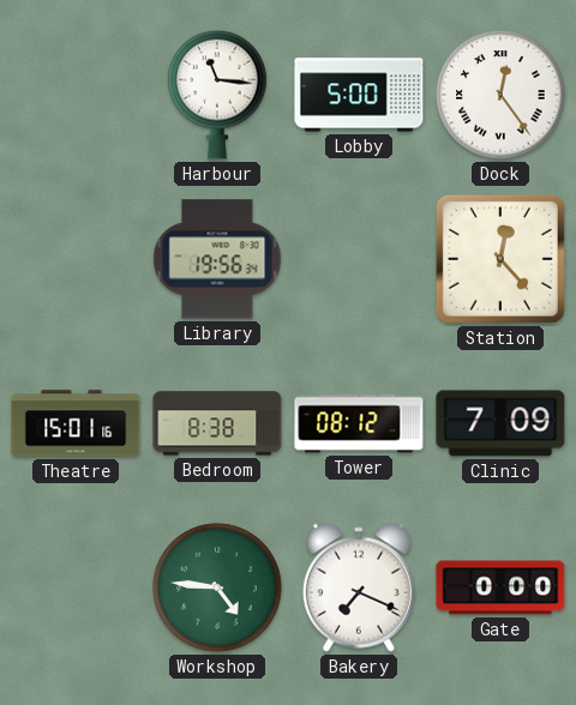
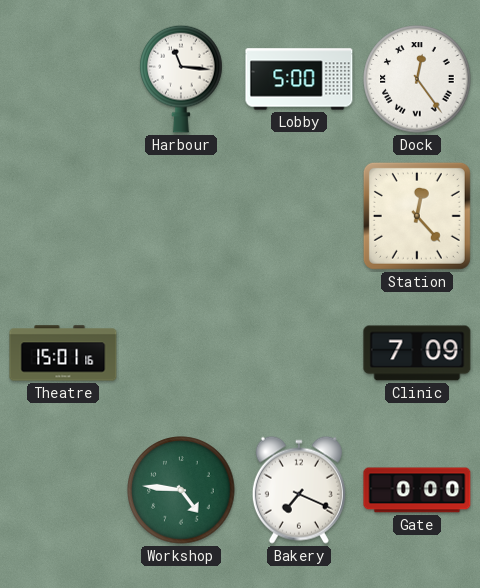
Library: 19:56 -> none (217, 259)
Bedroom: 8:38 -> none (217, 423)
Tower: 08:12 -> none (359, 423)
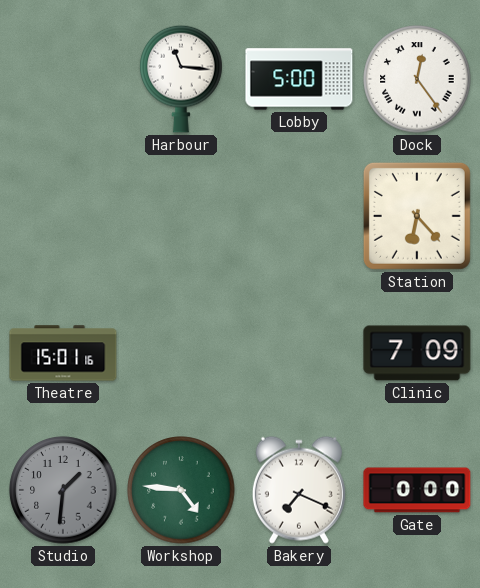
Station: 12:23 -> 6:23 (417, 216)
Studio: none -> 1:31 (63, 490)
